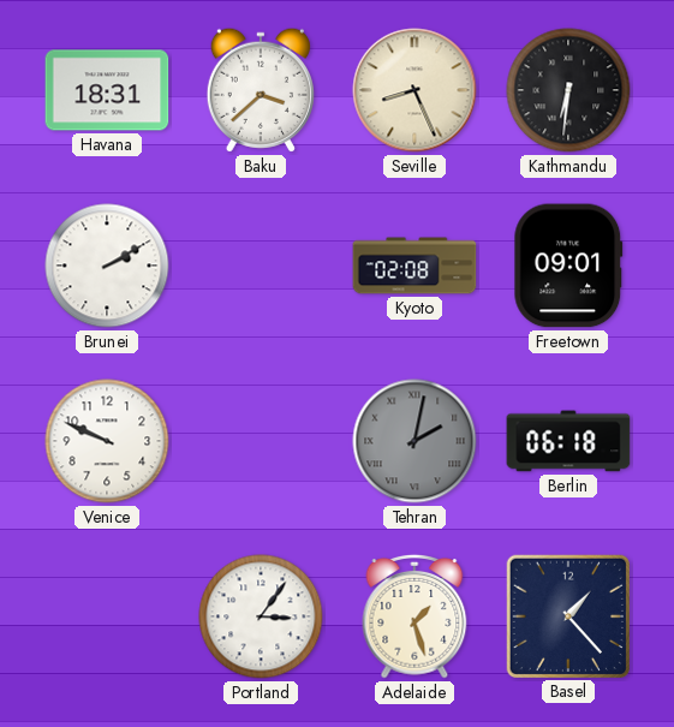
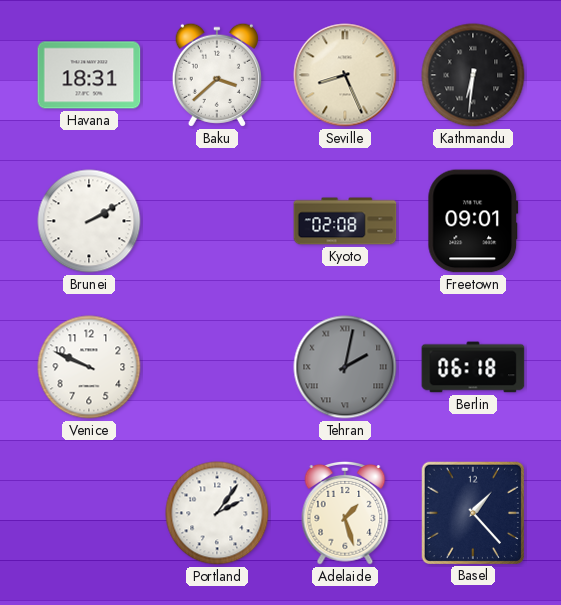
Portland: 3:06 -> 2:06 (217, 513)
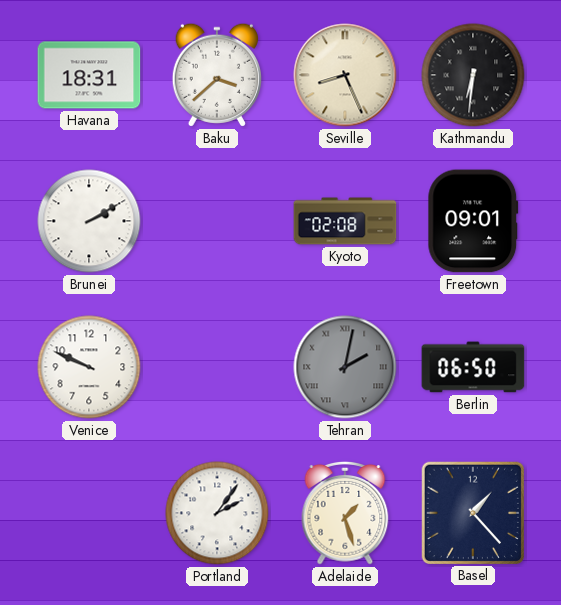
Berlin: 06:18 -> 06:50 (473, 367)
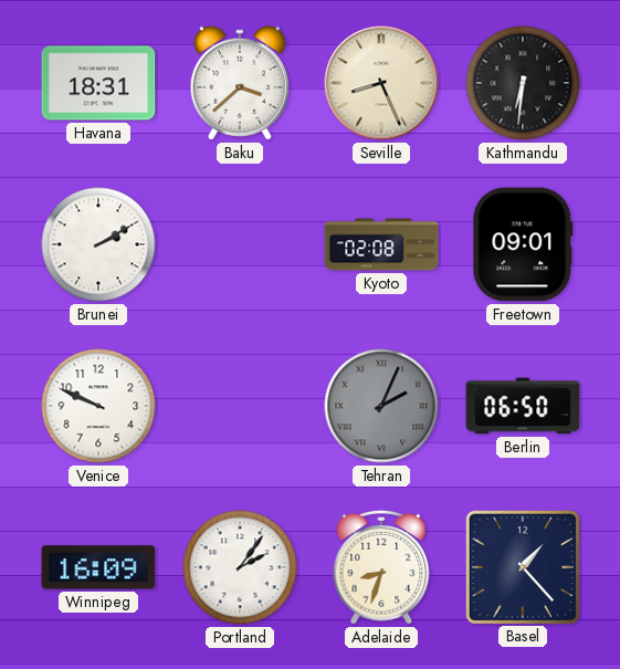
Tehran: 2:02 -> 2:04 (381, 406)
Winnipeg: none -> 16:09 (98, 567)
Adelaide: 1:27 -> 8:33 (381, 567)
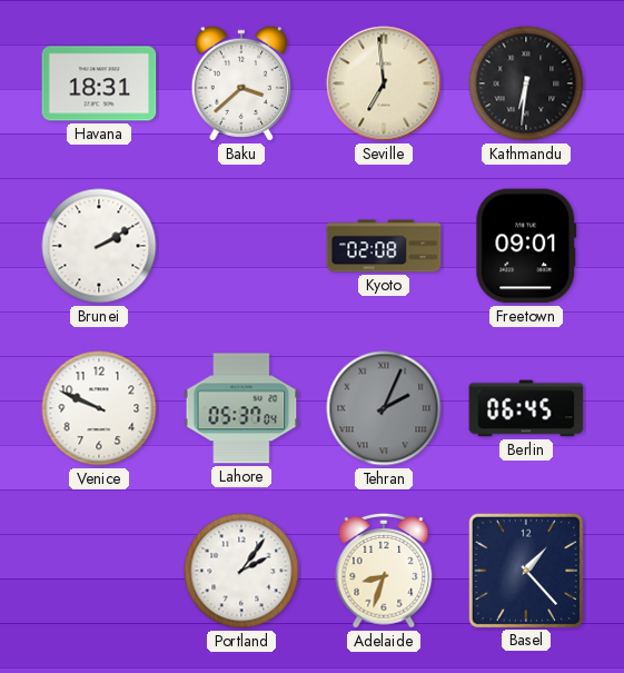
Seville: 8:26 -> 6:59 (384, 83)
Lahore: none -> 05:37 (241, 408)
Berlin: 06:50 -> 06:45 (526, 408)
Winnipeg: 16:09 -> none (98, 567)
